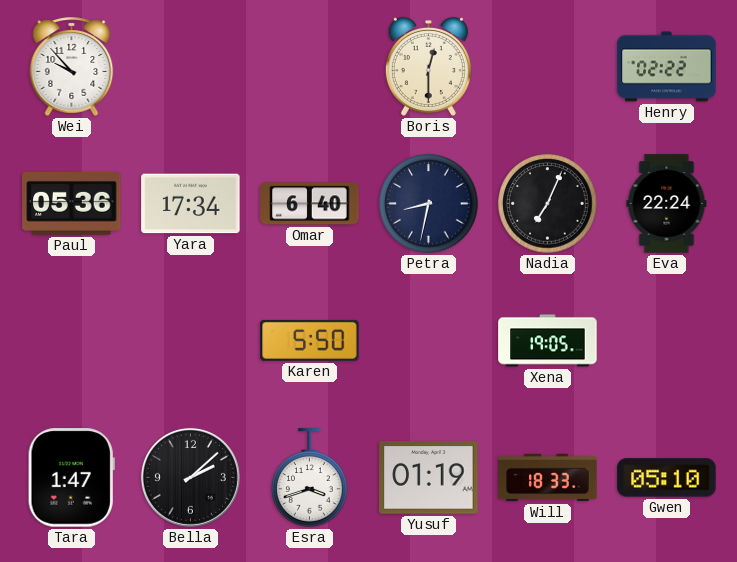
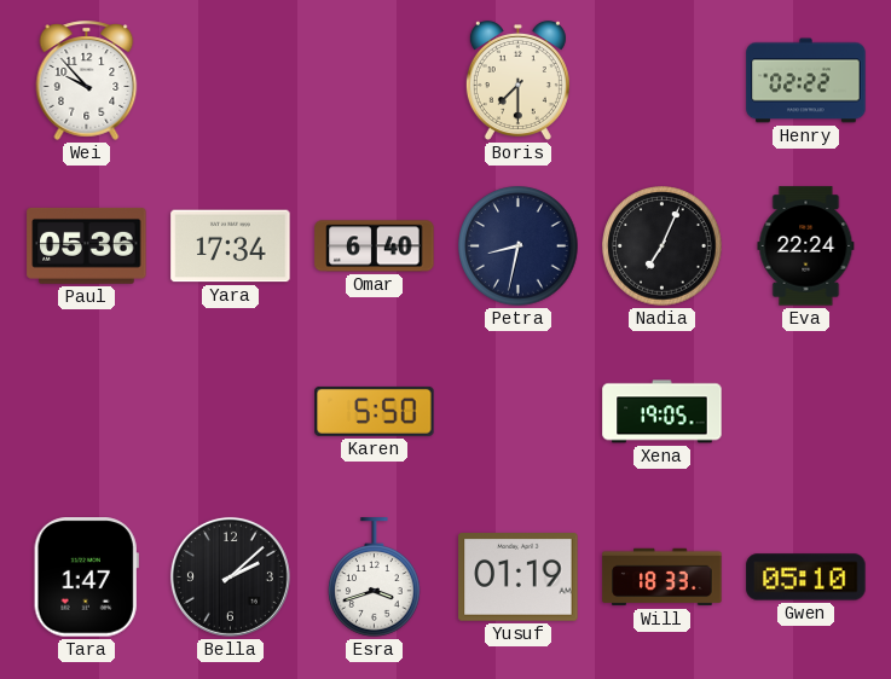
Boris: 12:30 -> 7:30 (517, 80)
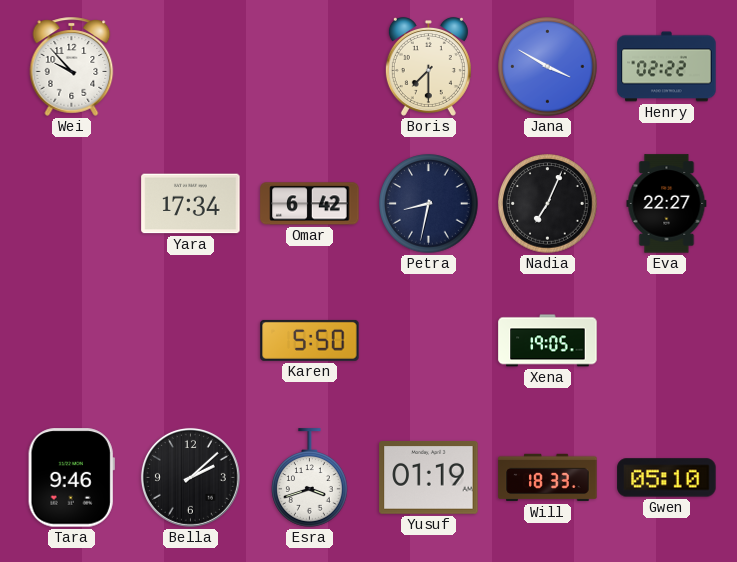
Jana: none -> 3:50 (548, 67)
Paul: 05:36 -> none (87, 245)
Omar: 6:40 -> 6:42 (310, 204)
Eva: 22:24 -> 22:27 (667, 204)
Tara: 1:47 -> 9:46 (71, 478)
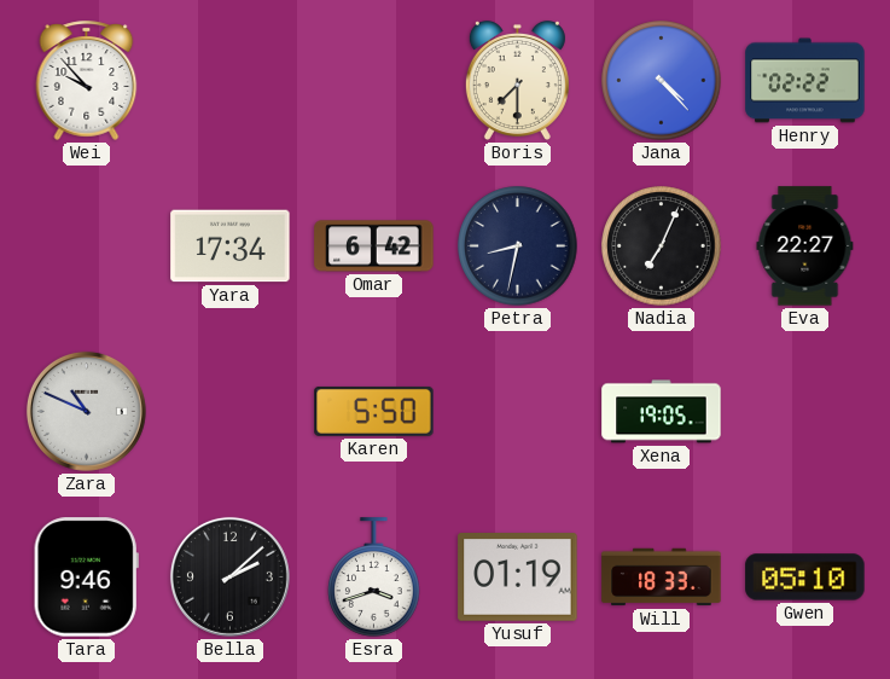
Jana: 3:50 -> 4:23 (662, 81)
Zara: none -> 10:49 (86, 411)
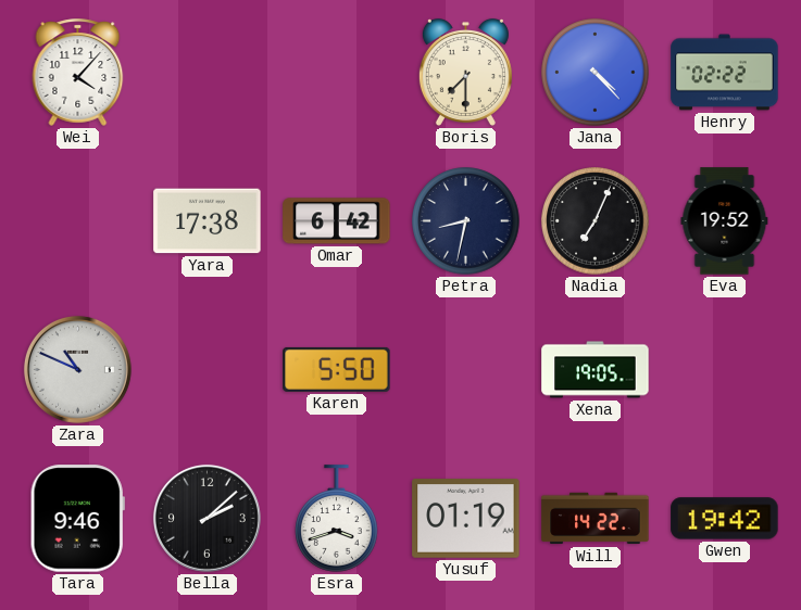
Wei: 9:53 -> 4:07 (78, 72)
Yara: 17:34 -> 17:38 (208, 221)
Eva: 22:27 -> 19:52 (725, 221)
Will: 18:33 -> 14:22 (596, 519)
Gwen: 05:10 -> 19:42 (725, 519)
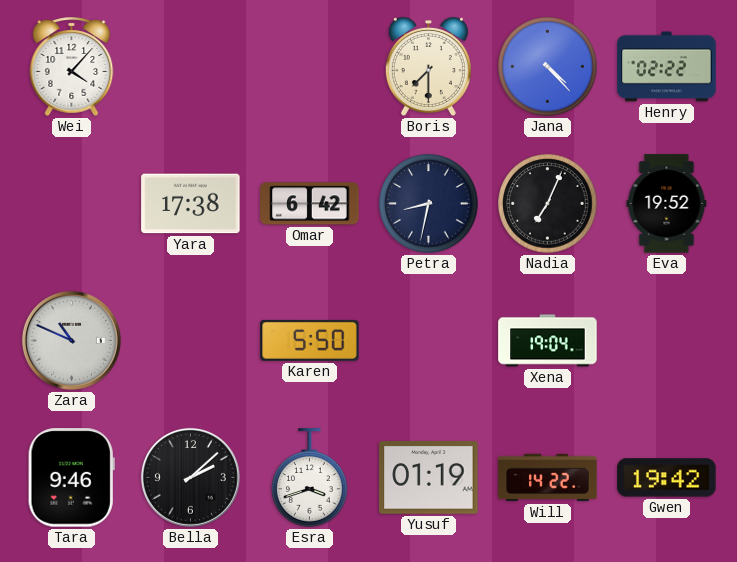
Xena: 19:05 -> 19:04 (548, 341)
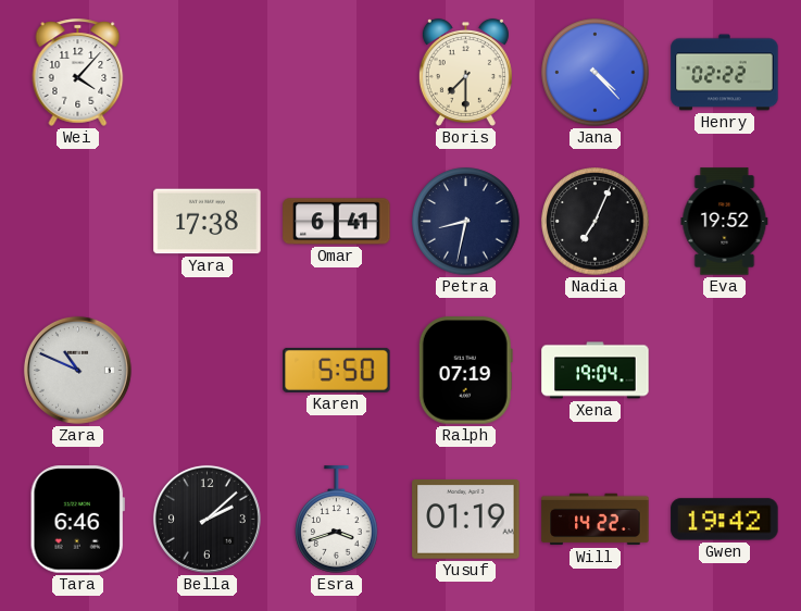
Omar: 6:42 -> 6:41 (337, 222)
Ralph: none -> 07:19 (465, 371)
Tara: 9:46 -> 6:46 (77, 520)
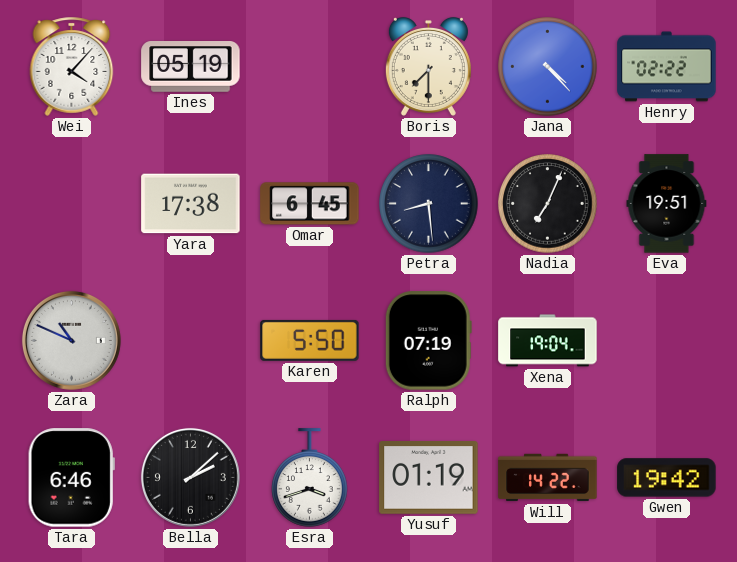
Ines: none -> 05:19 (191, 67)
Omar: 6:41 -> 6:45 (310, 204)
Petra: 8:32 -> 8:29 (429, 204)
Eva: 19:52 -> 19:51 (667, 204)
